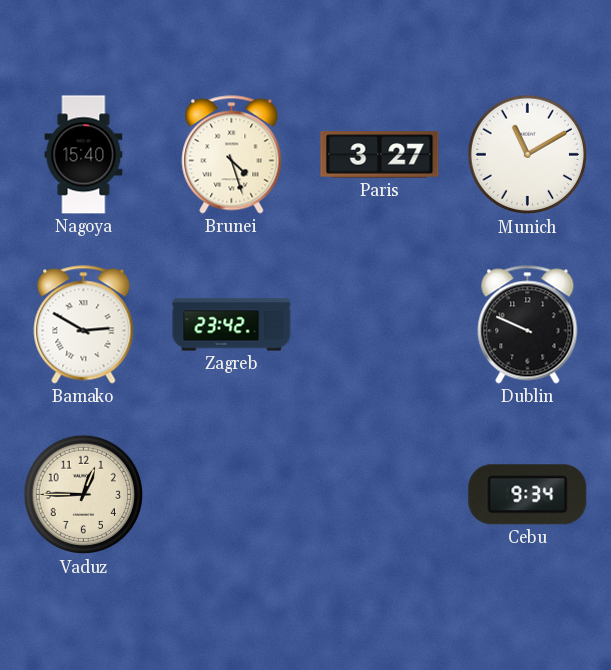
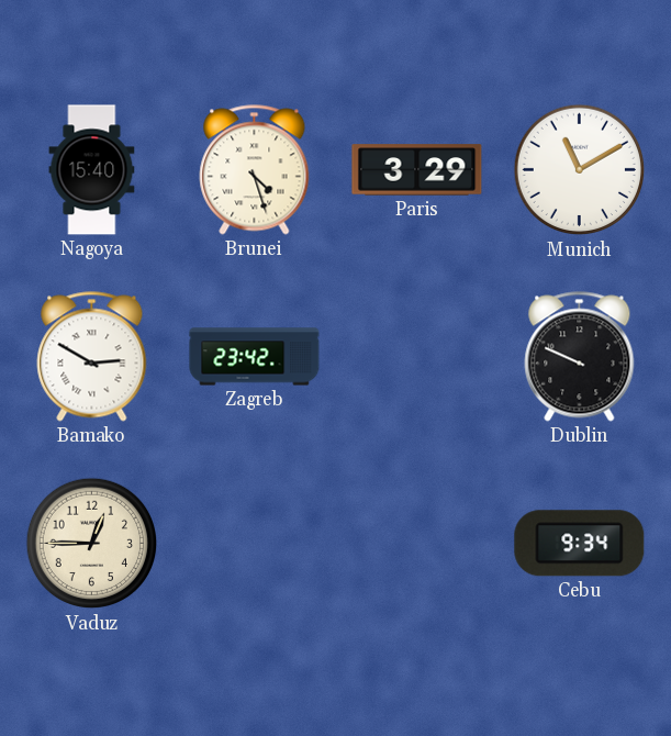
Paris: 3:27 -> 3:29 (417, 170)
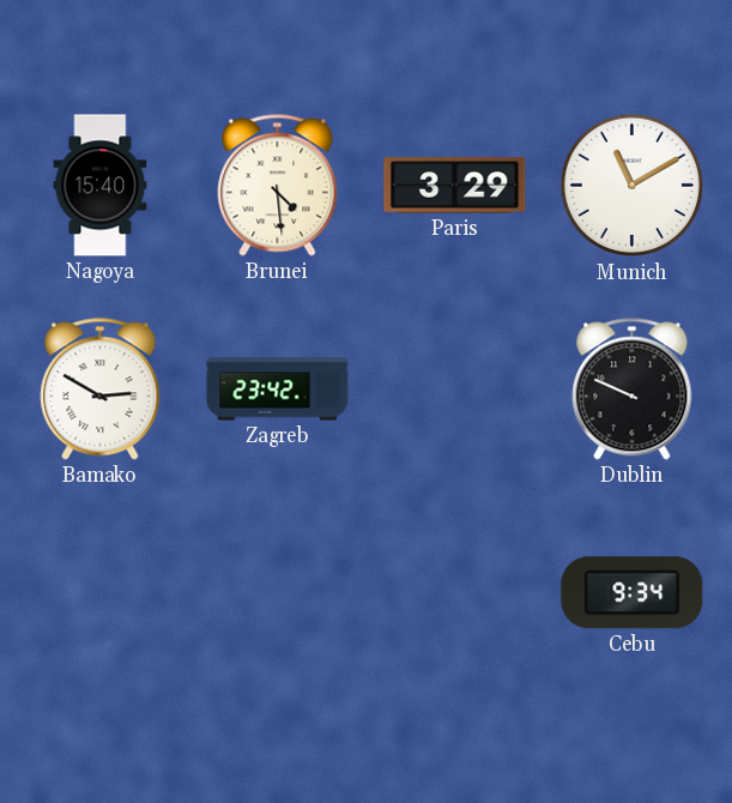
Brunei: 4:27 -> 4:29 (278, 186)
Vaduz: 12:45 -> none (92, 544)
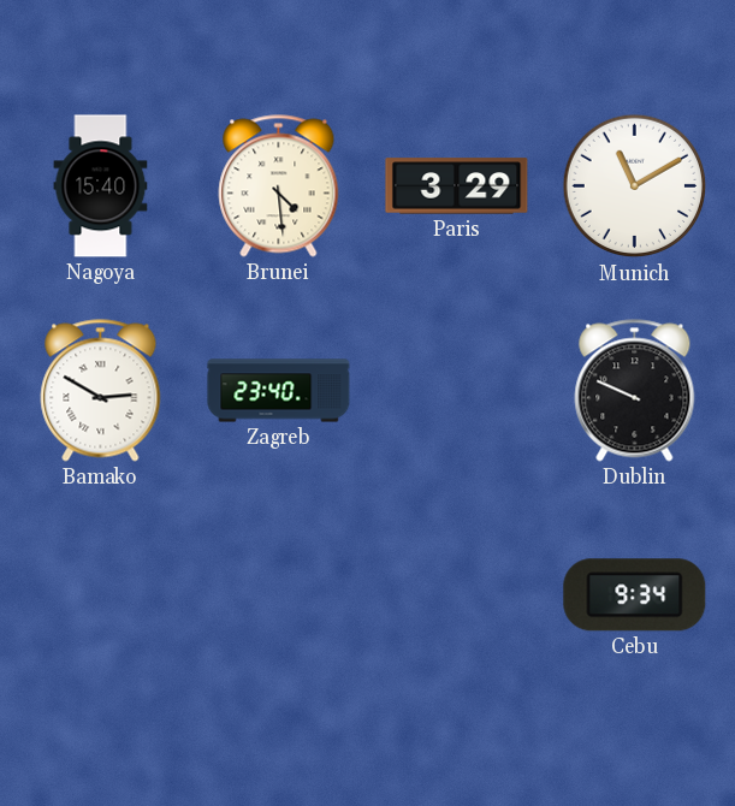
Zagreb: 23:42 -> 23:40 (279, 391)
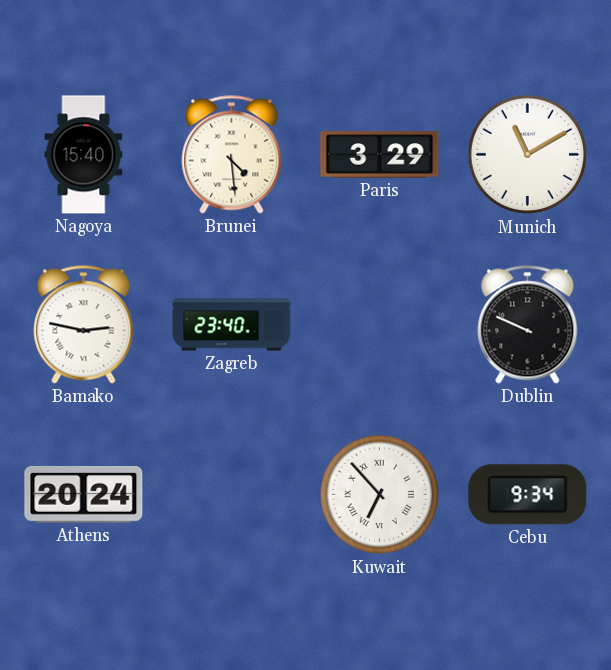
Bamako: 2:50 -> 2:47 (84, 325)
Athens: none -> 20:24 (84, 494)
Kuwait: none -> 6:53 (380, 495)
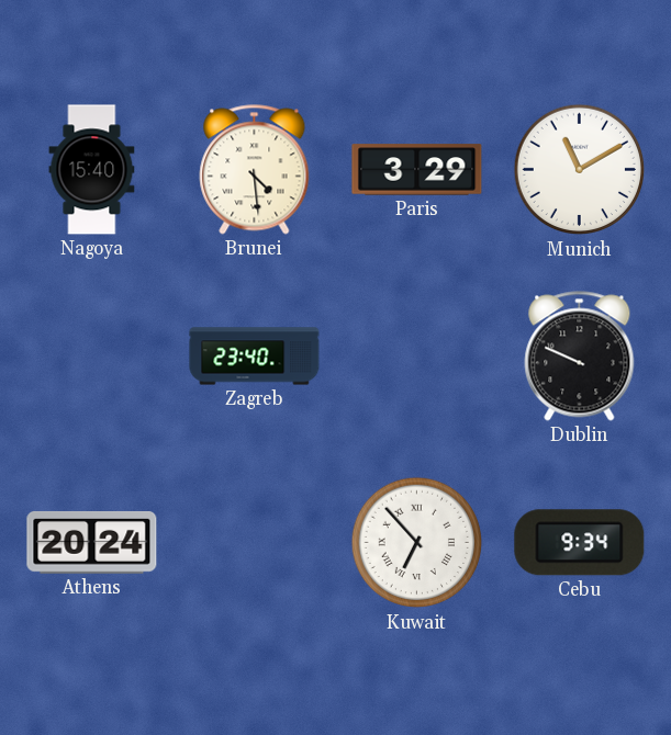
Bamako: 2:47 -> none (84, 325)
